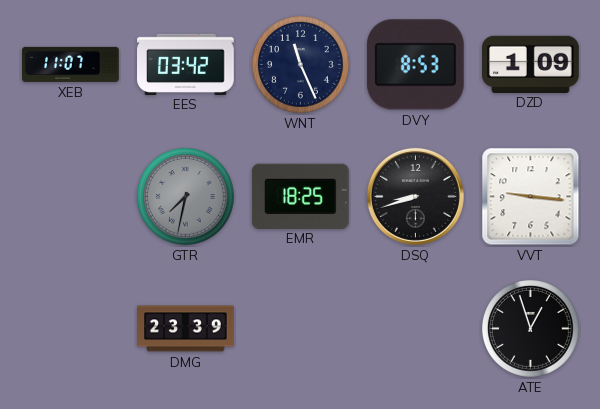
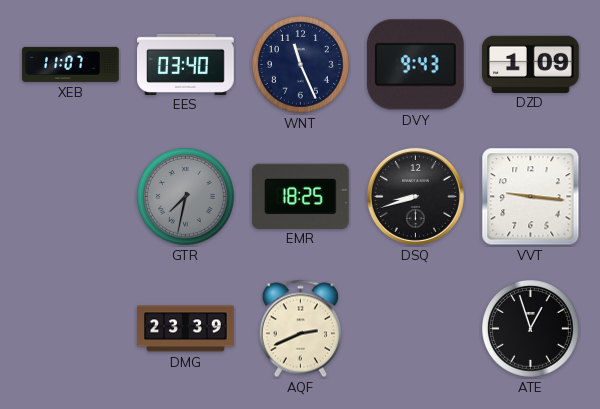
EES: 03:42 -> 03:40 (186, 64)
DVY: 8:53 -> 9:43 (415, 65)
AQF: none -> 2:41 (300, 329)
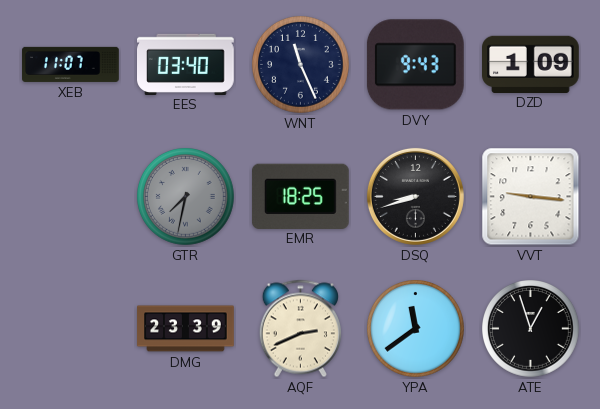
YPA: none -> 11:39 (416, 329)
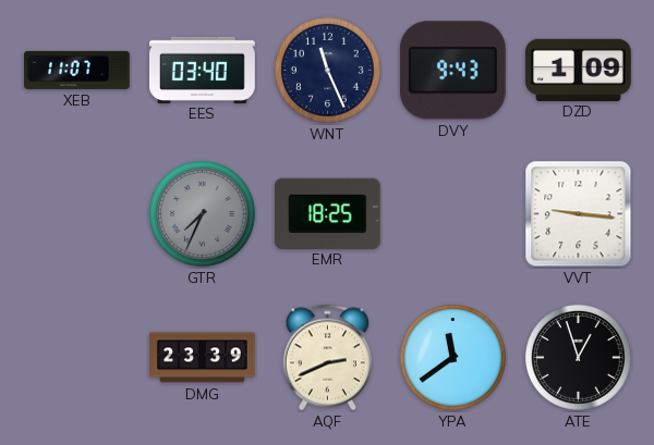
GTR: 7:32 -> 7:34 (203, 214)
DSQ: 8:42 -> none (415, 196)
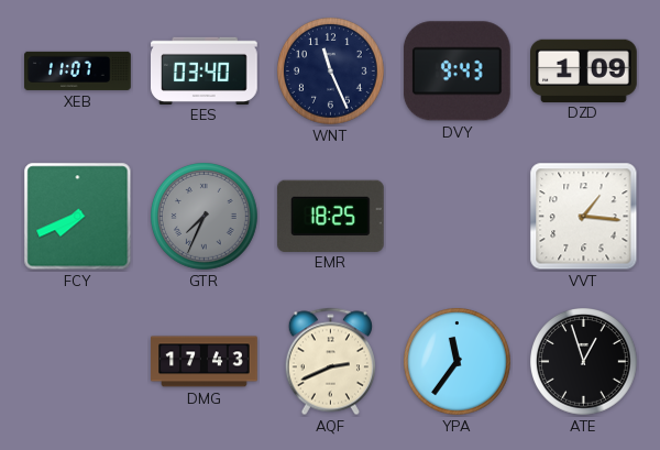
FCY: none -> 7:41 (78, 217)
VVT: 9:16 -> 1:16 (584, 217)
DMG: 23:39 -> 17:43 (205, 362)
YPA: 11:39 -> 11:36 (458, 362)
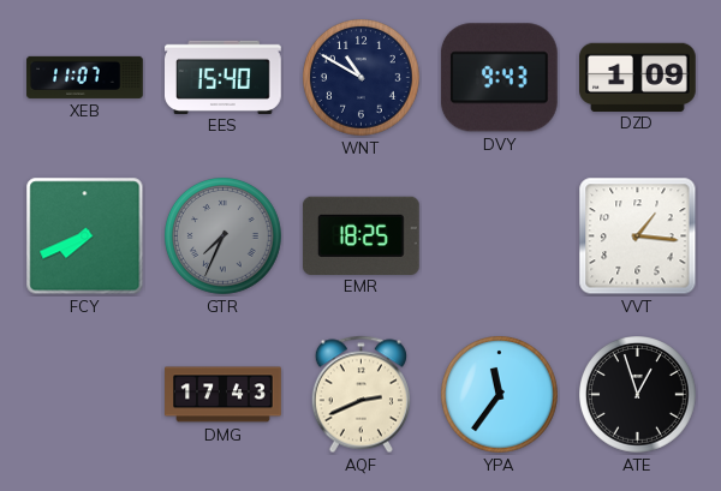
EES: 03:40 -> 15:40 (224, 77)
WNT: 11:26 -> 10:50 (362, 78)
